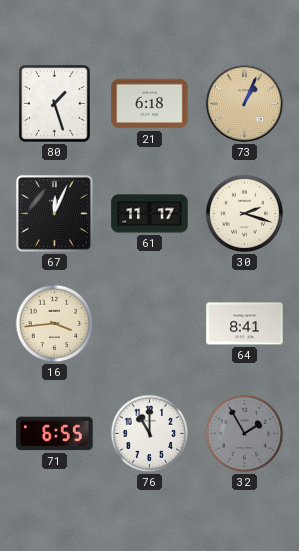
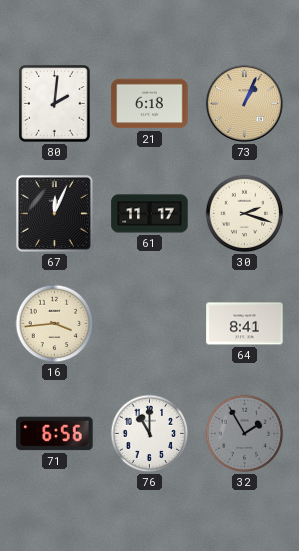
80: 1:27 -> 2:01 (55, 104)
71: 6:55 -> 6:56 (55, 434)
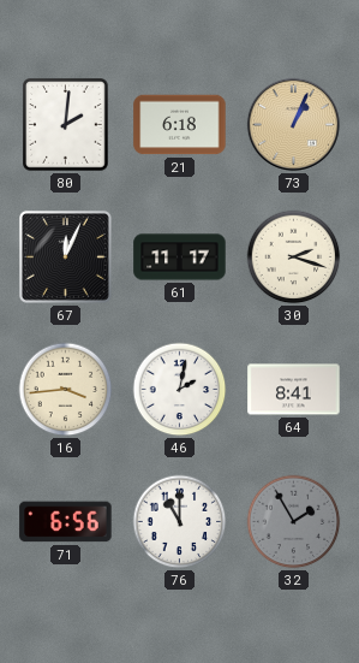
46: none -> 2:02 (180, 390)
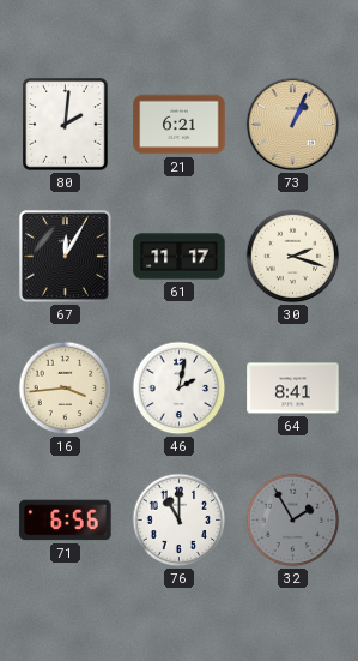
21: 6:18 -> 6:21 (180, 125)
67: 12:04 -> 12:05 (65, 256)
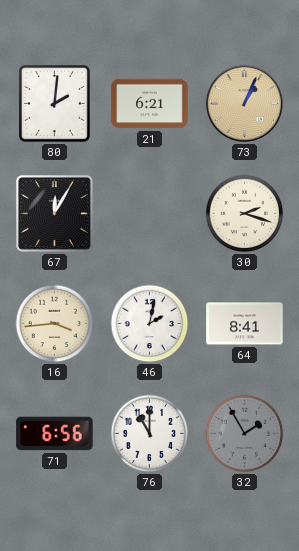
61: 11:17 -> none (180, 257)
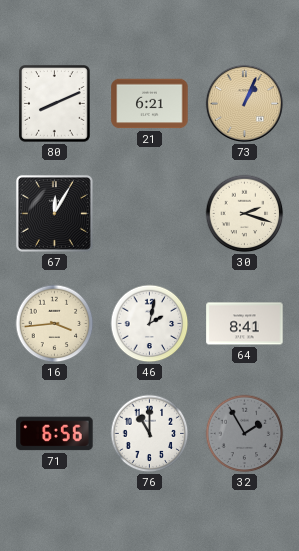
80: 2:01 -> 8:11 (55, 104)
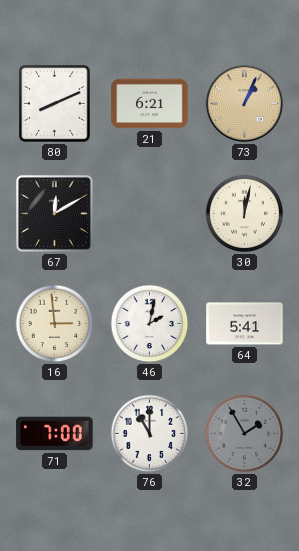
67: 12:05 -> 12:10 (54, 213)
30: 2:18 -> 12:02 (245, 214)
16: 3:44 -> 2:59 (55, 324)
64: 8:41 -> 5:41 (245, 324)
71: 6:56 -> 7:00 (55, 434)
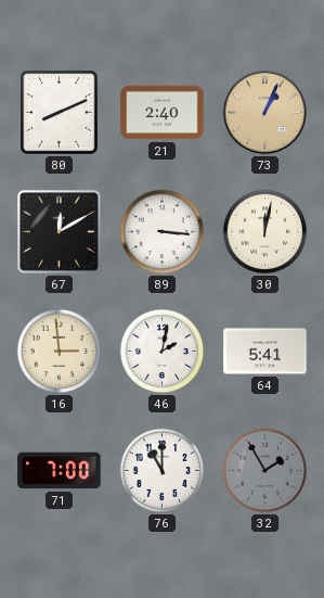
21: 6:21 -> 2:40 (163, 113)
89: none -> 3:16 (163, 232)
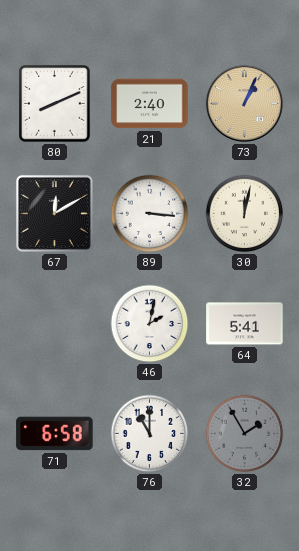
16: 2:59 -> none (60, 352)
71: 7:00 -> 6:58 (55, 434)
